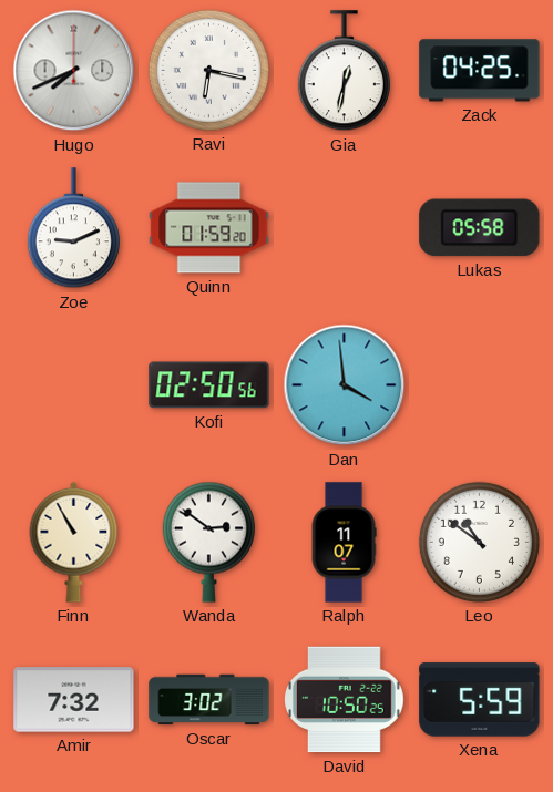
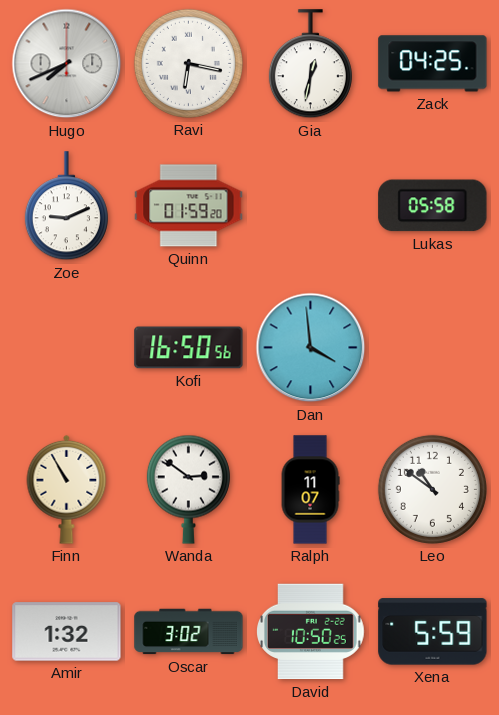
Kofi: 02:50 -> 16:50 (189, 348)
Amir: 7:32 -> 1:32 (67, 632)
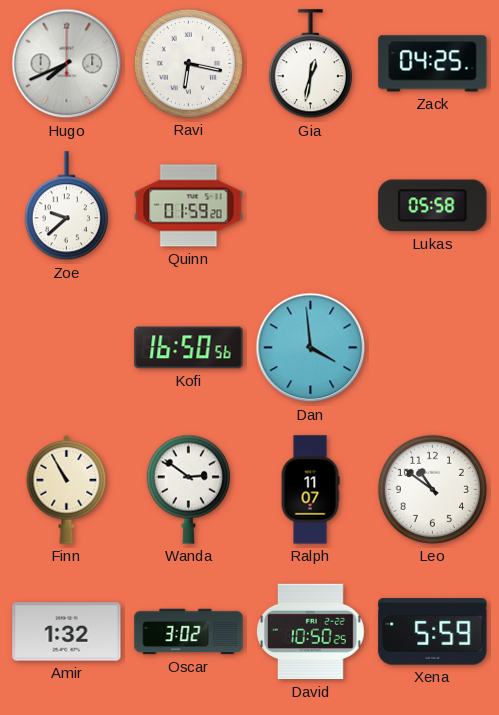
Zoe: 9:11 -> 9:38 (66, 206)
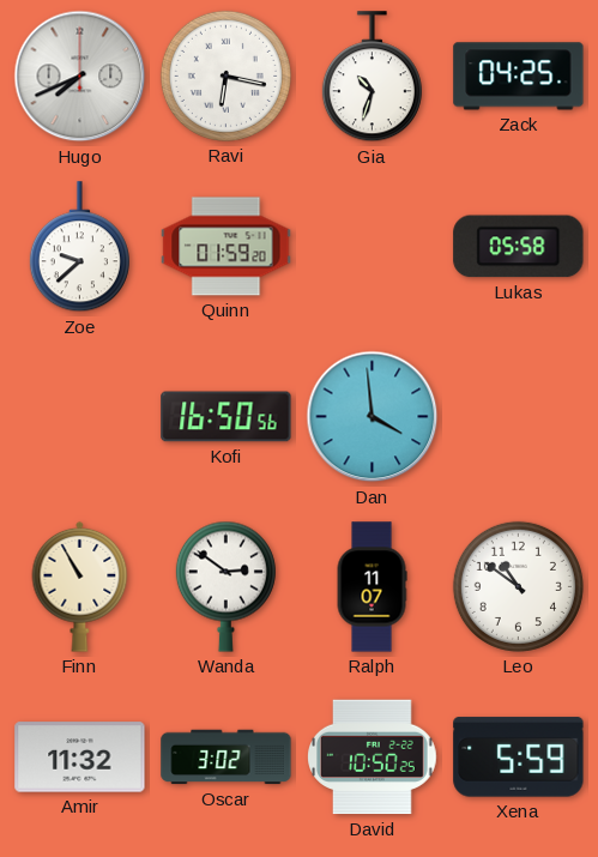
Gia: 12:32 -> 10:33 (372, 77)
Amir: 1:32 -> 11:32 (80, 758)
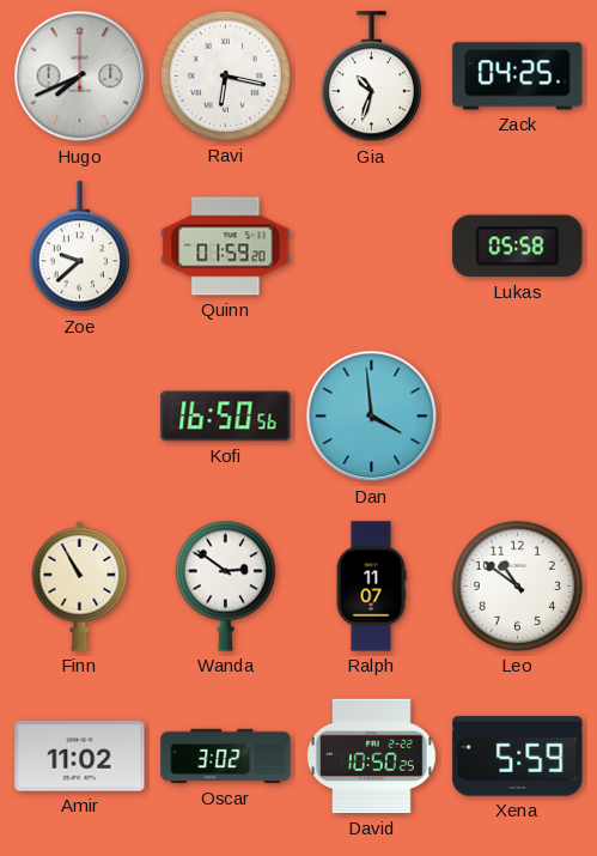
Amir: 11:32 -> 11:02 (80, 757)
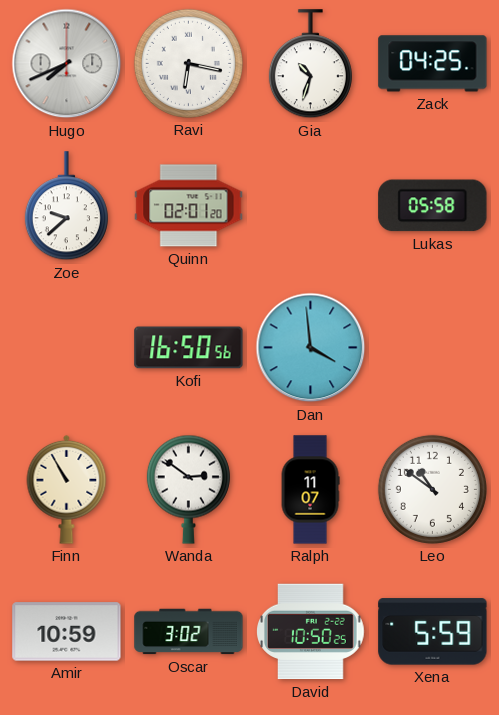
Quinn: 01:59 -> 02:01 (189, 206)
Amir: 11:02 -> 10:59 (67, 632)
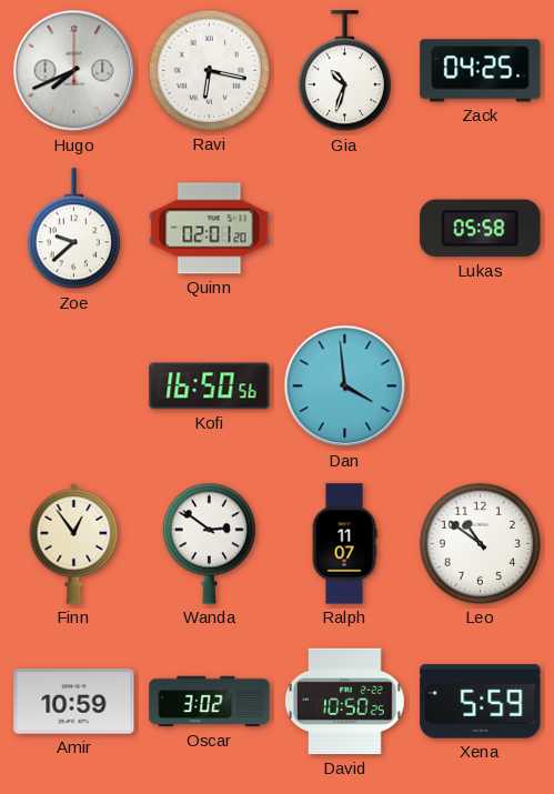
Finn: 10:55 -> 12:54 (74, 543)
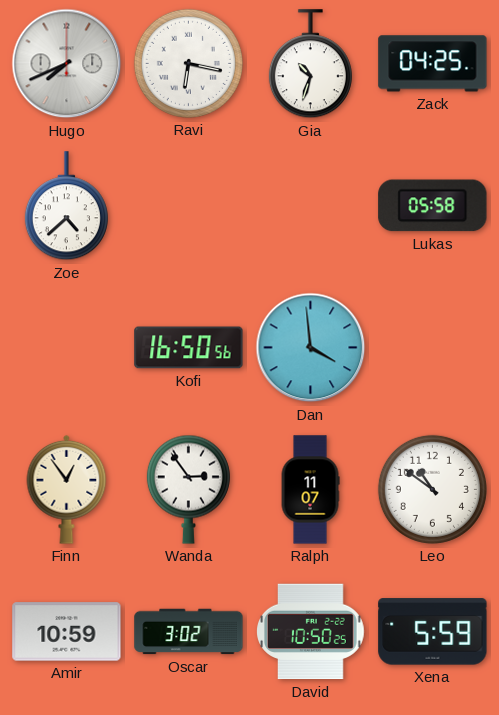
Zoe: 9:38 -> 4:38 (66, 206)
Quinn: 02:01 -> none (210, 229)
Wanda: 2:51 -> 2:54 (188, 489)
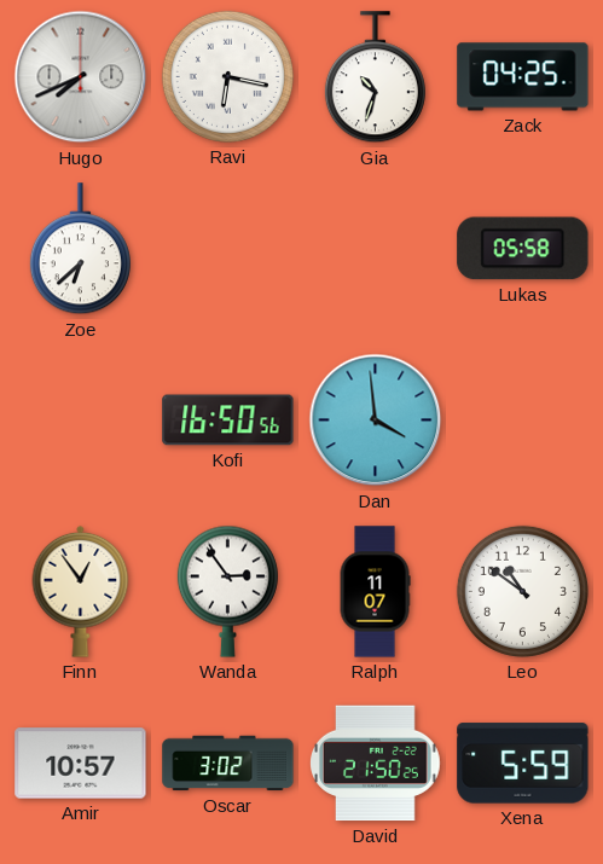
Zoe: 4:38 -> 6:38 (80, 249)
Amir: 10:59 -> 10:57 (81, 764)
David: 10:50 -> 21:50 (376, 764)
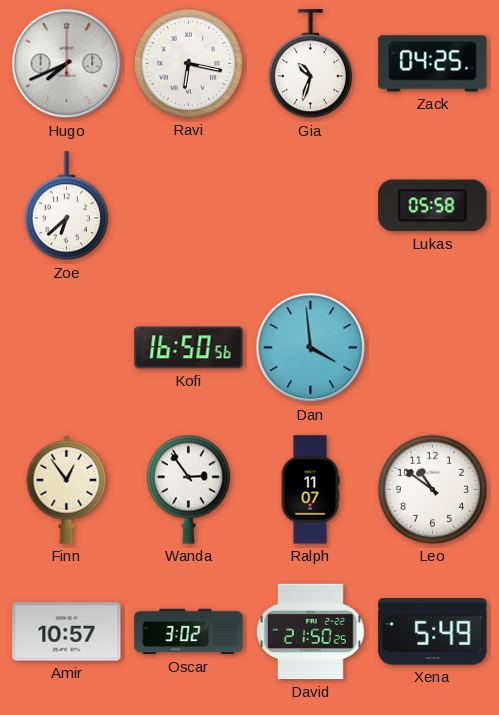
Xena: 5:59 -> 5:49 (433, 632)
